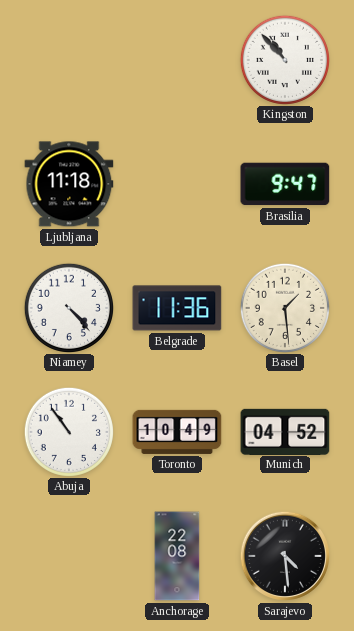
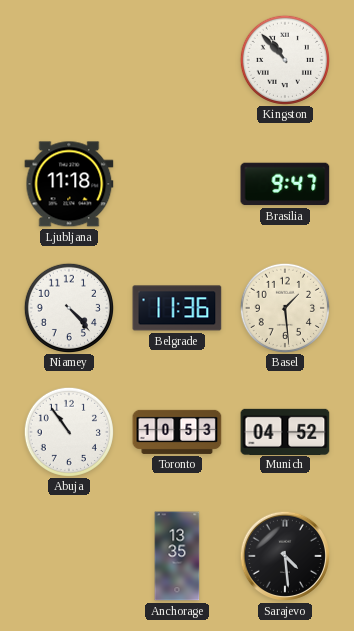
Toronto: 10:49 -> 10:53 (177, 432)
Anchorage: 22:08 -> 13:35 (177, 556)
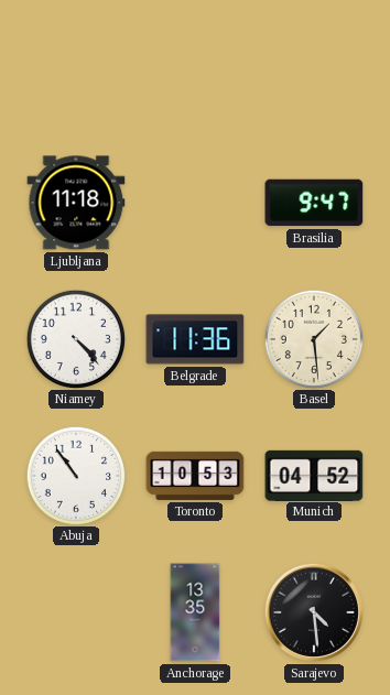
Kingston: 10:53 -> none (284, 59)
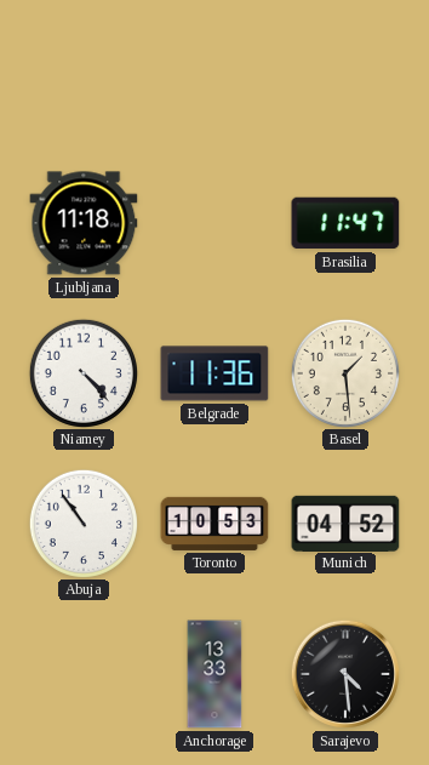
Brasilia: 9:47 -> 11:47 (345, 223)
Anchorage: 13:35 -> 13:33 (215, 674)
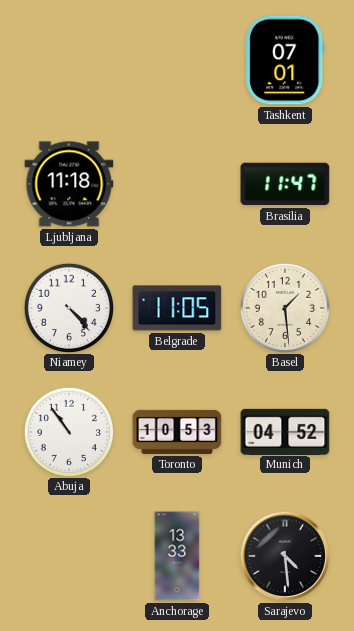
Tashkent: none -> 07:01 (285, 60)
Belgrade: 11:36 -> 11:05 (177, 308)
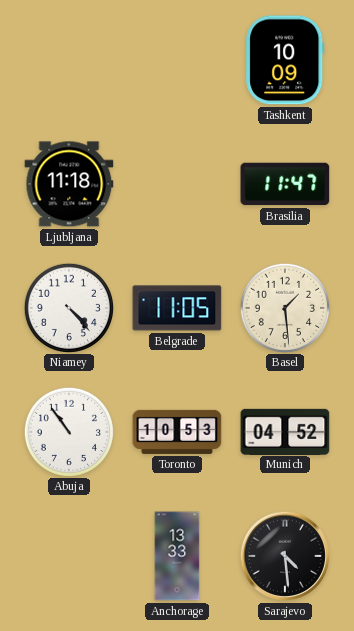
Tashkent: 07:01 -> 10:09 (285, 60)
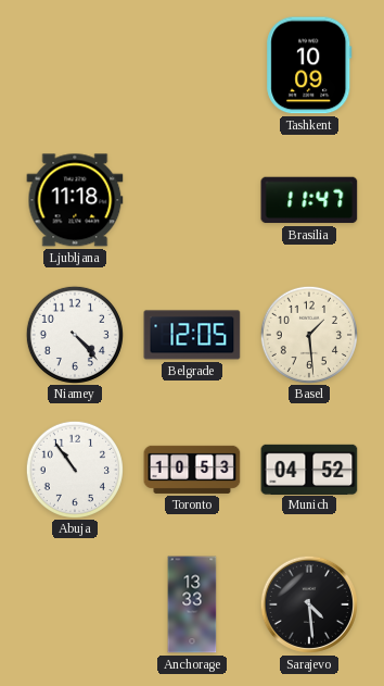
Belgrade: 11:05 -> 12:05 (192, 335)
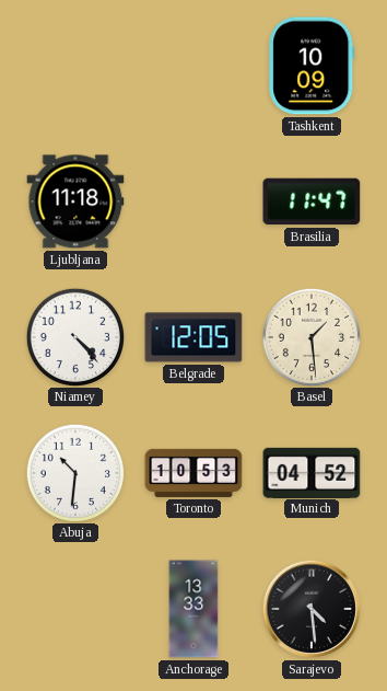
Abuja: 10:54 -> 10:31 (74, 472)
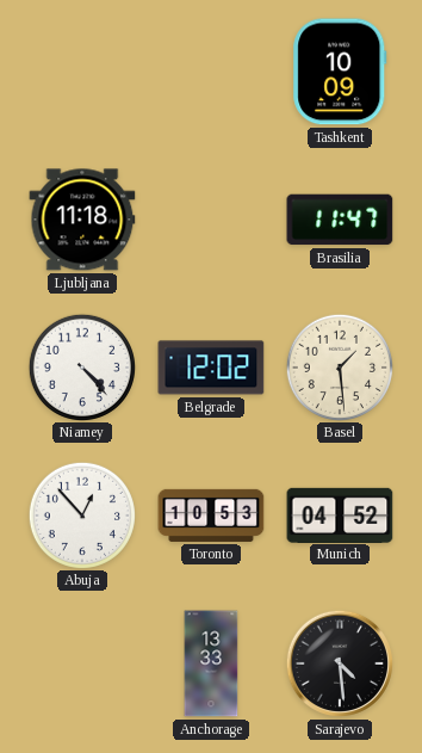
Belgrade: 12:05 -> 12:02 (211, 368)
Abuja: 10:31 -> 12:53 (81, 514)
